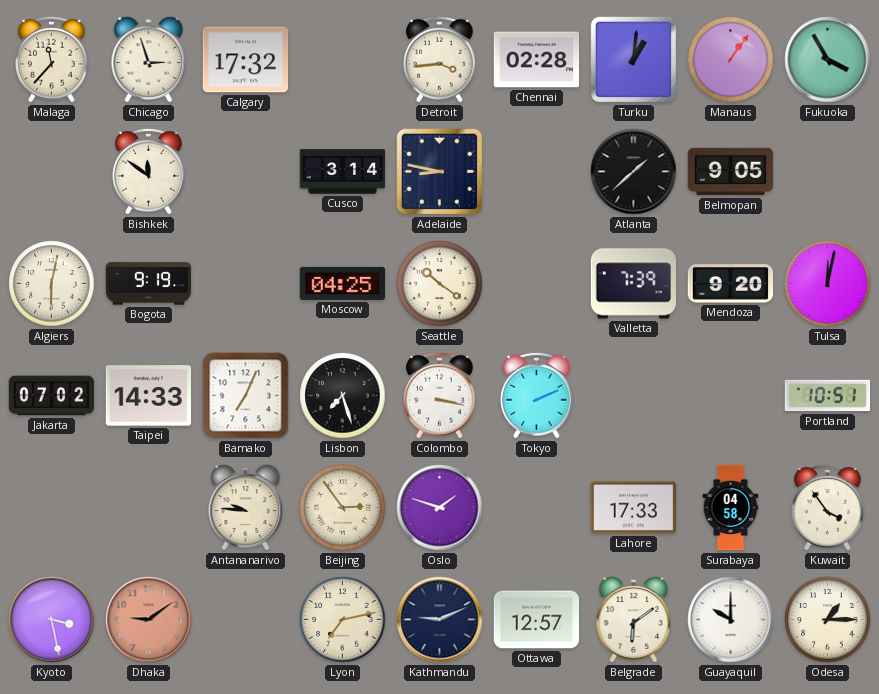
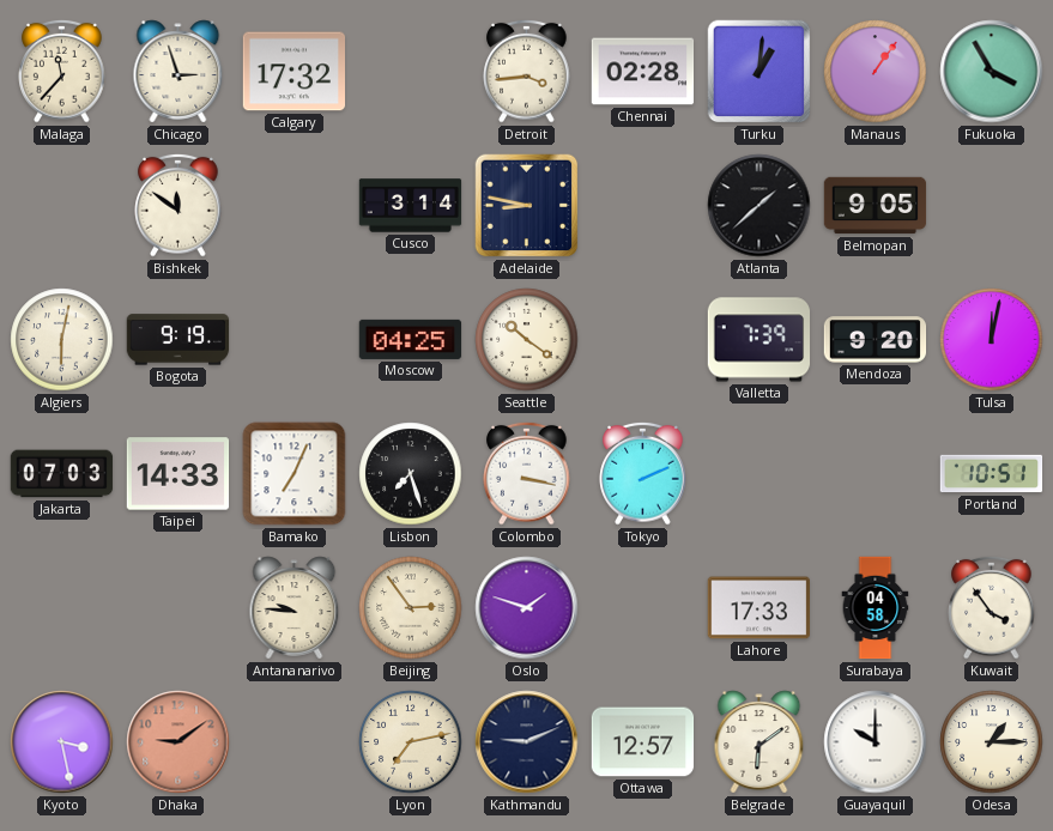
Jakarta: 07:02 -> 07:03 (62, 474)
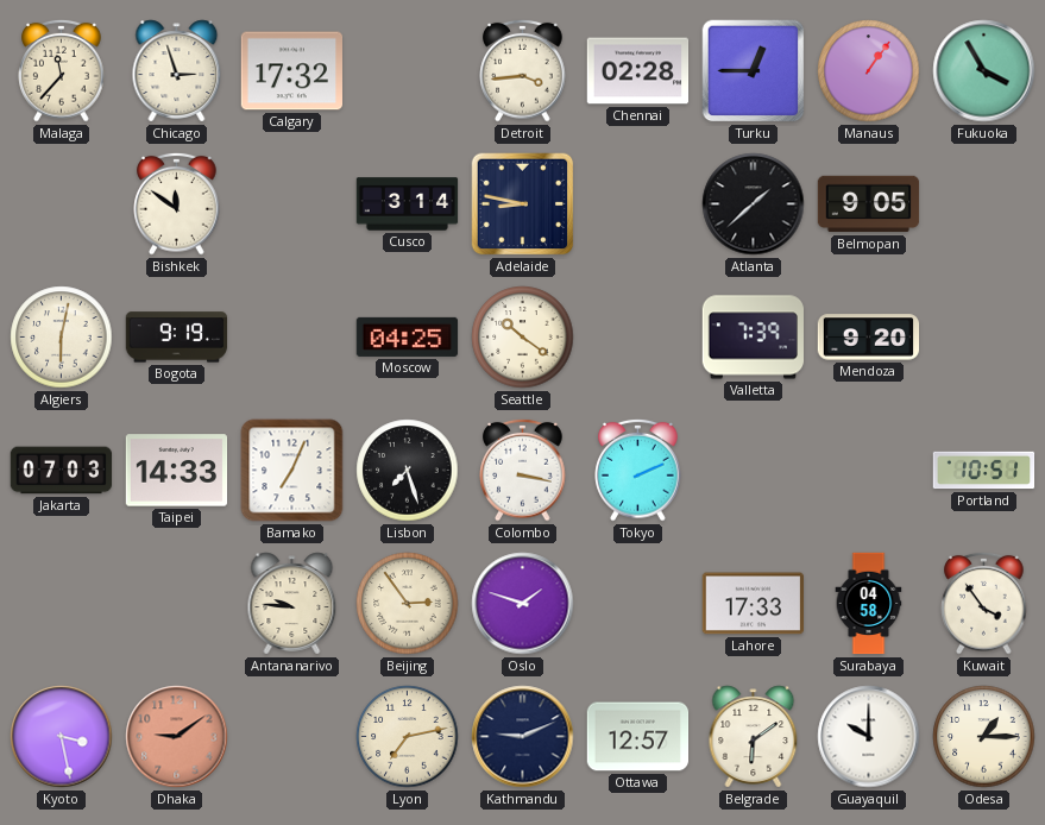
Turku: 1:01 -> 12:45 (754, 71)
Tulsa: 12:02 -> none (992, 340)
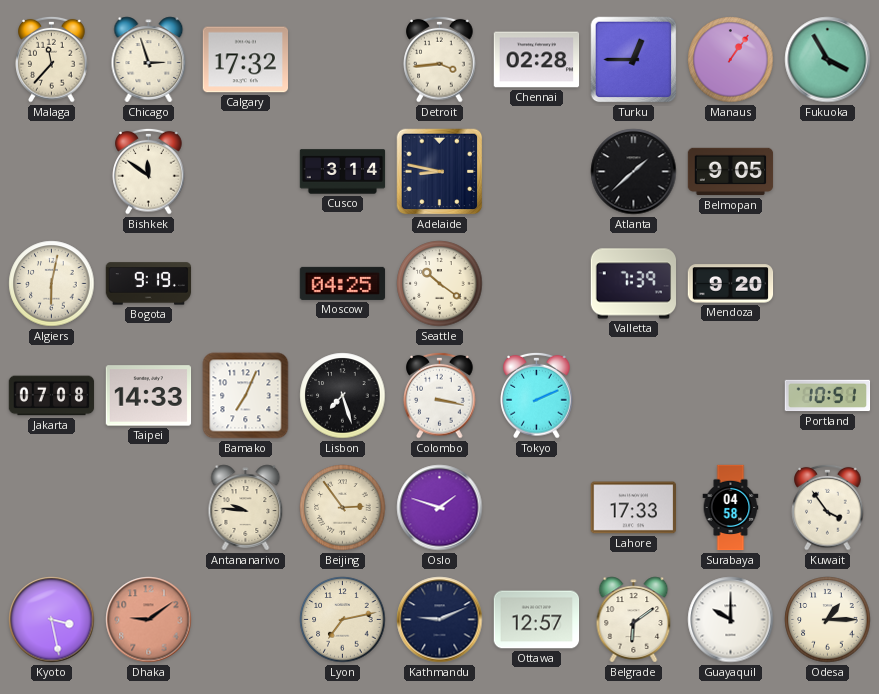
Jakarta: 07:03 -> 07:08 (52, 396)
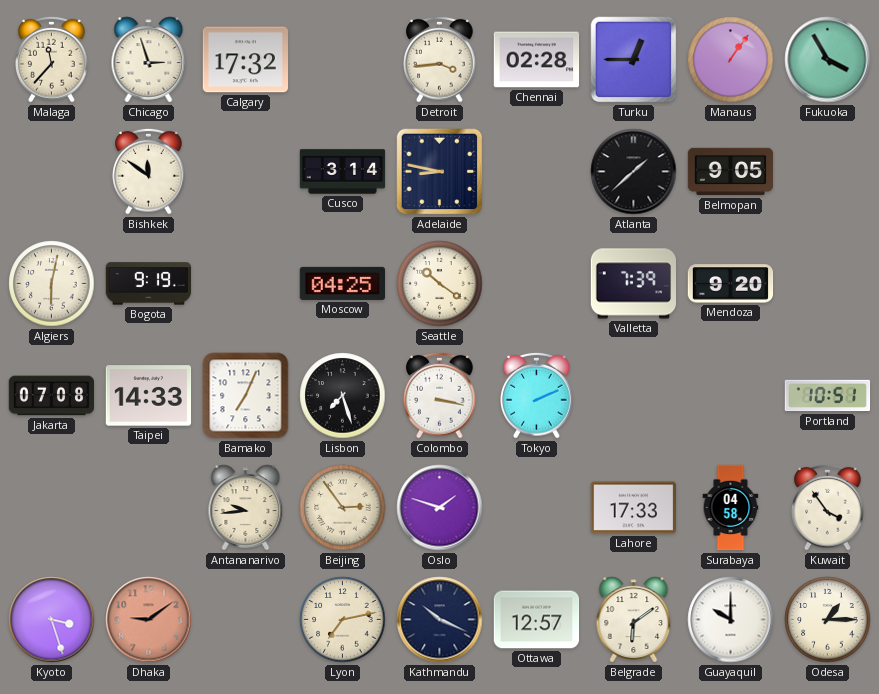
Antananarivo: 9:46 -> 9:44 (246, 508)
Kyoto: 3:28 -> 3:27 (52, 620)
Kathmandu: 9:11 -> 10:19 (440, 620)
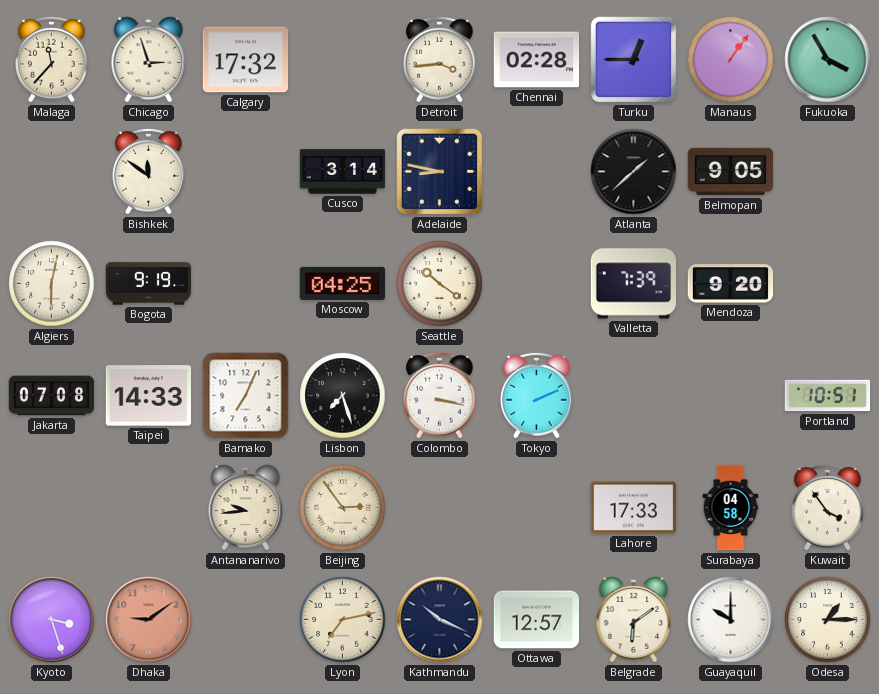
Oslo: 1:48 -> none (440, 508)
